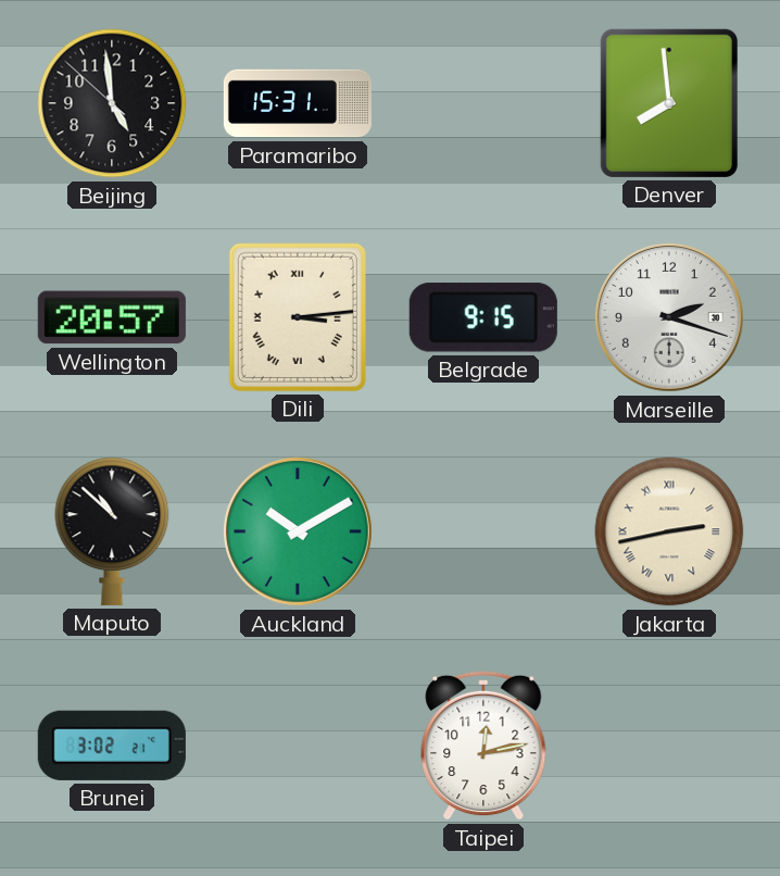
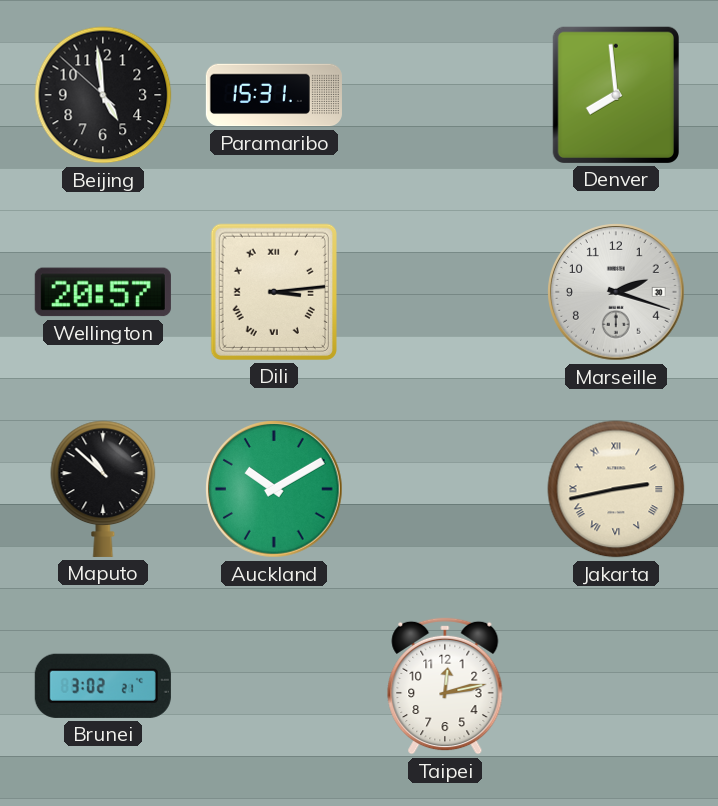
Belgrade: 9:15 -> none (483, 317)
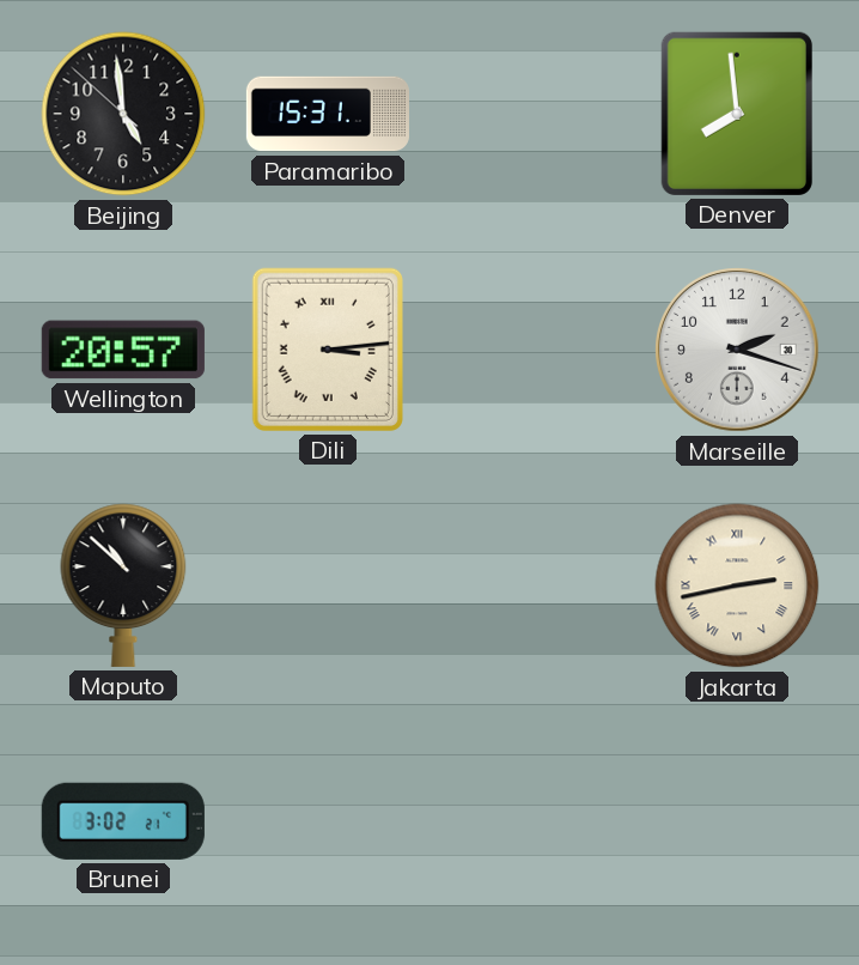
Auckland: 10:10 -> none (275, 490)
Taipei: 12:13 -> none (445, 686)
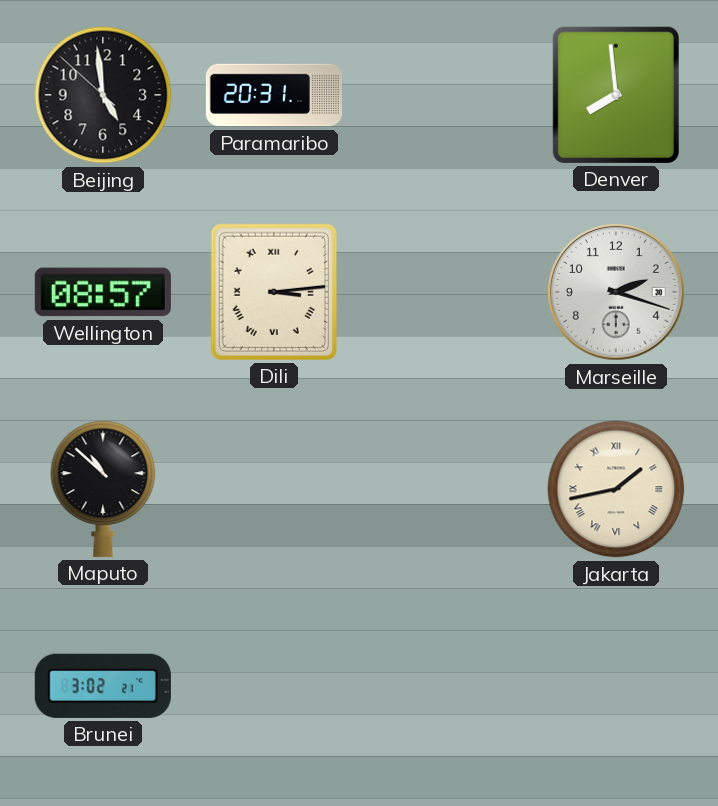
Paramaribo: 15:31 -> 20:31 (274, 95)
Wellington: 20:57 -> 08:57 (103, 292)
Jakarta: 2:43 -> 1:43 (616, 489)
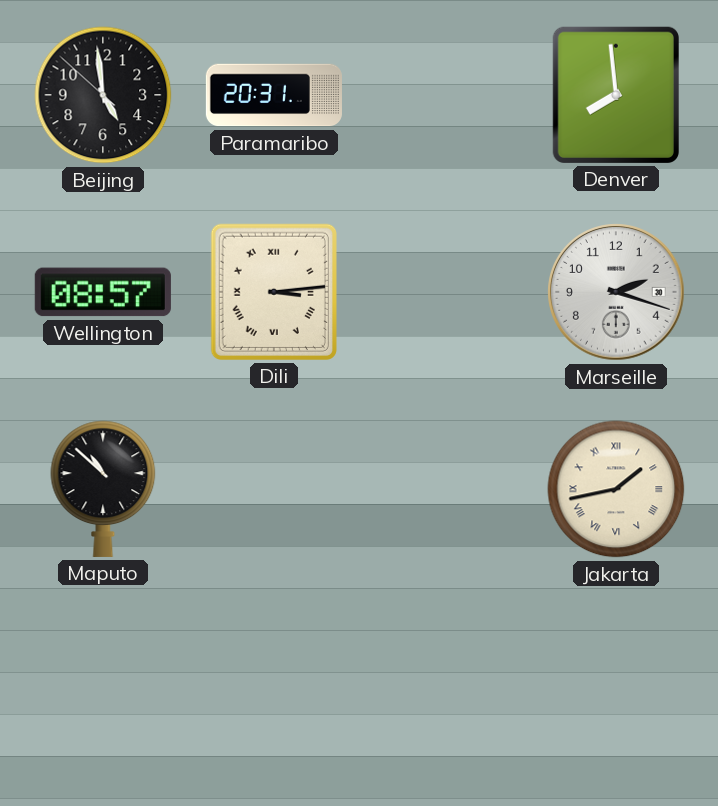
Brunei: 3:02 -> none (103, 686)
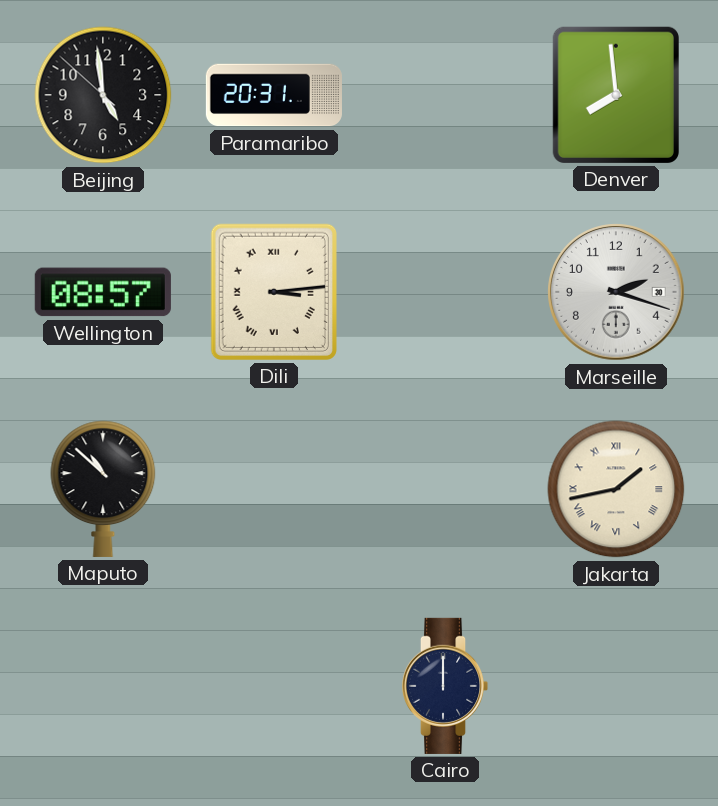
Cairo: none -> 12:00 (445, 686)
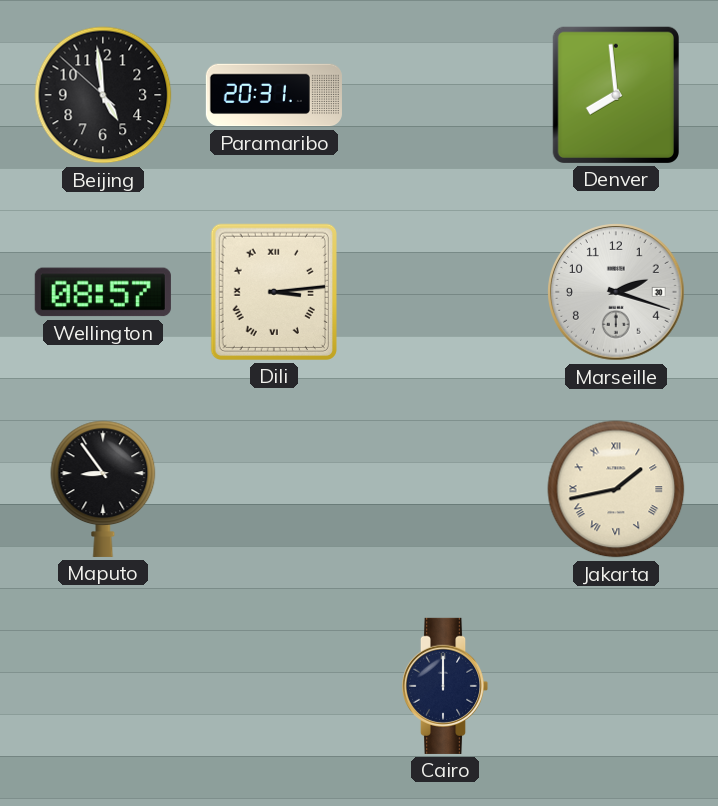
Maputo: 10:52 -> 8:54 (103, 489)
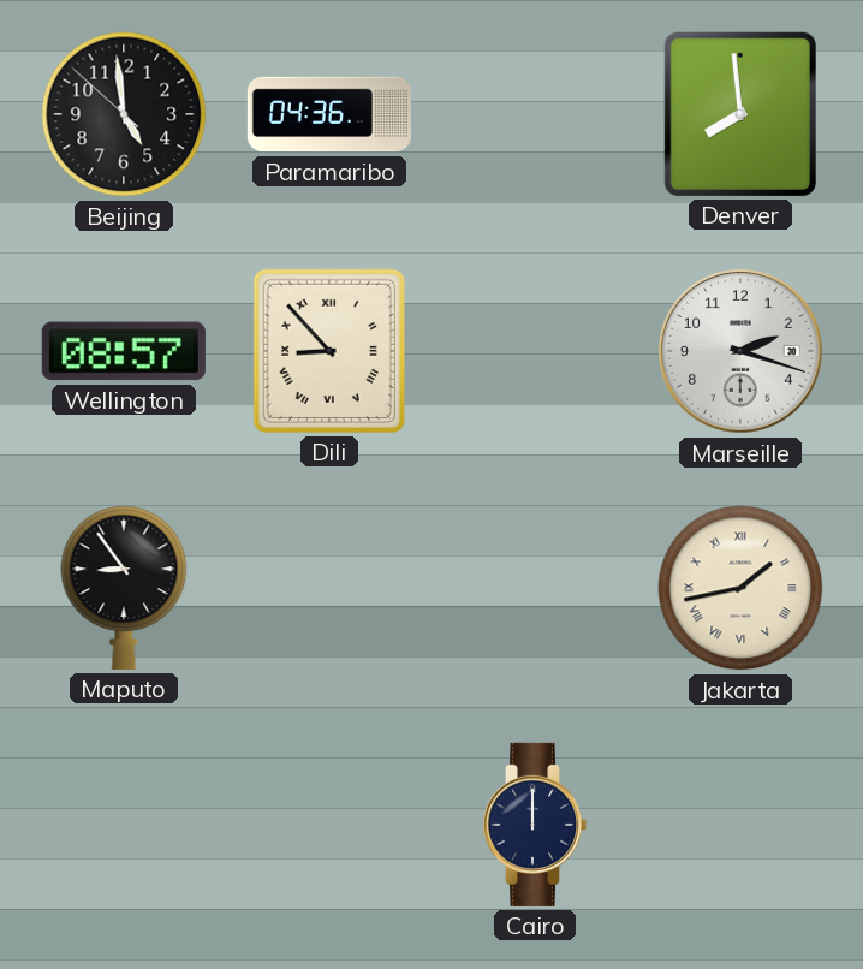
Paramaribo: 20:31 -> 04:36 (329, 114)
Dili: 3:14 -> 8:53 (329, 351)
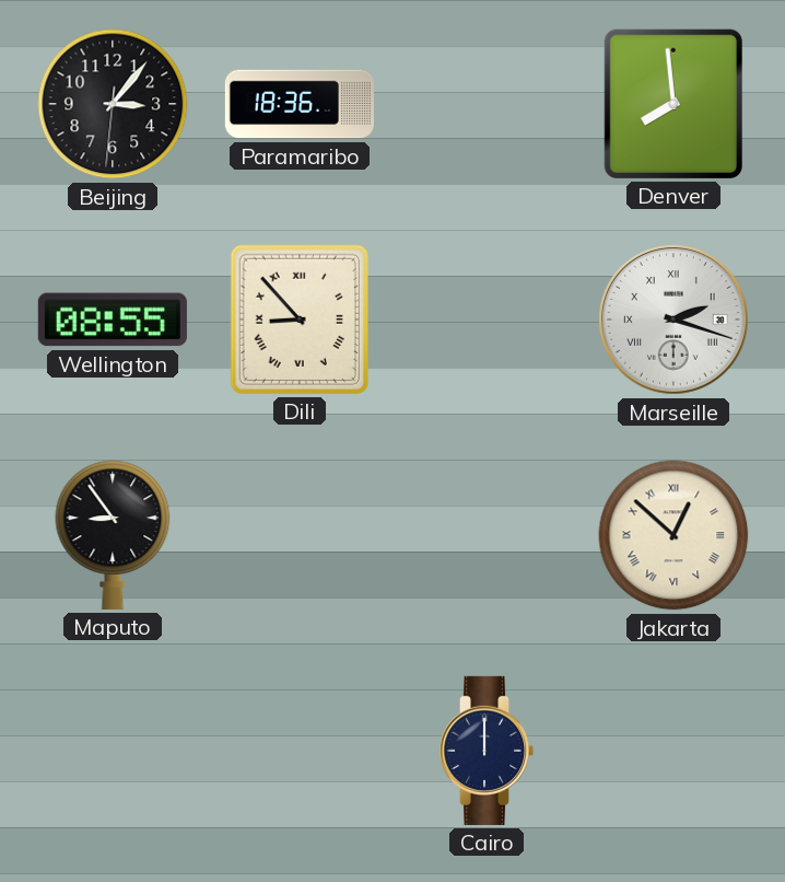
Beijing: 4:58 -> 3:06 (113, 104)
Paramaribo: 04:36 -> 18:36 (300, 104)
Wellington: 08:57 -> 08:55 (113, 320)
Marseille numerals: Arabic -> Roman (675, 321)
Jakarta: 1:43 -> 12:52 (673, 535)
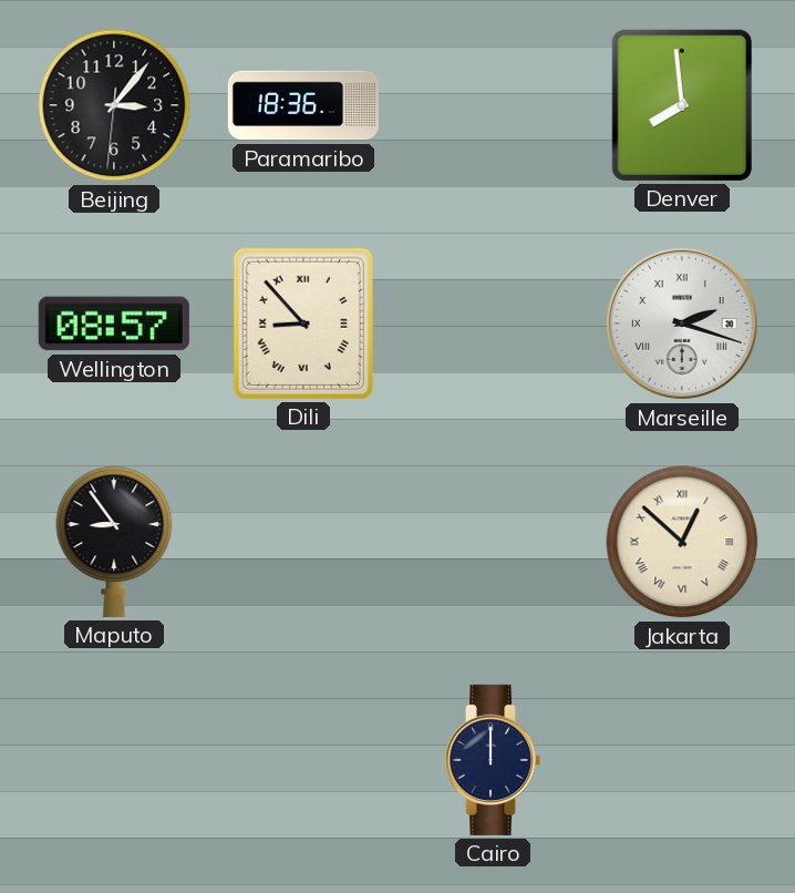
Wellington: 08:55 -> 08:57 (114, 324)
